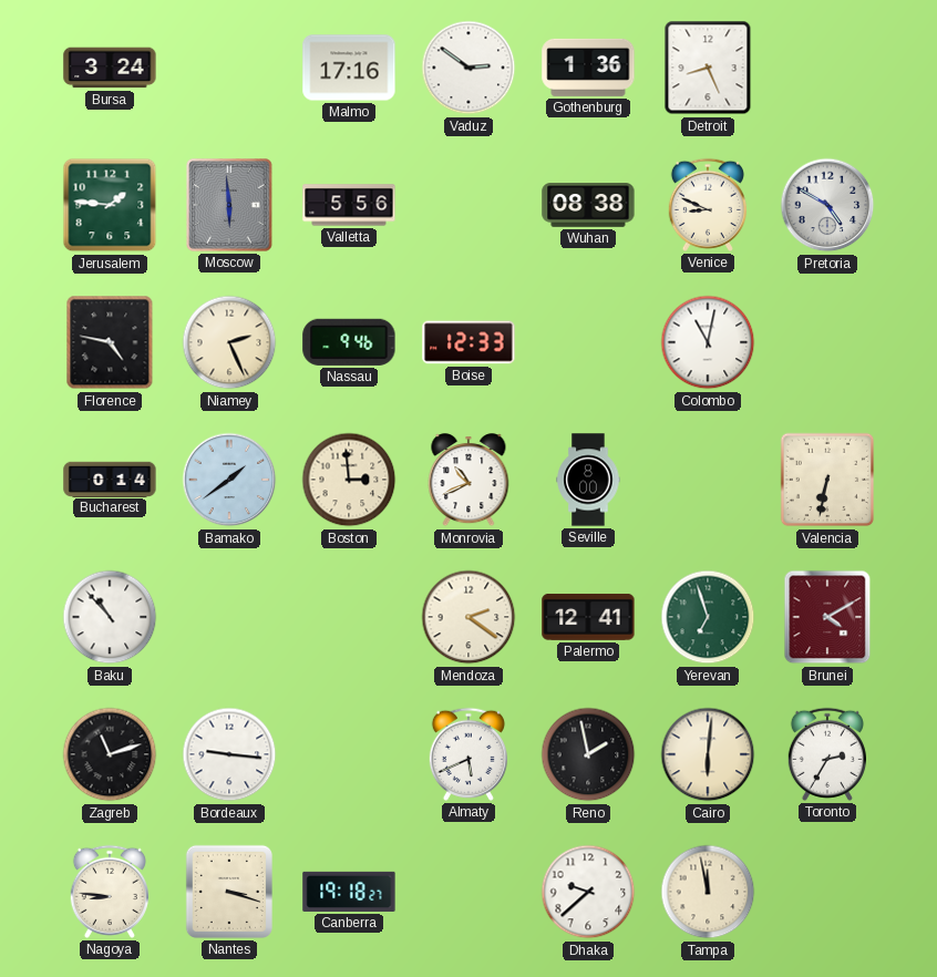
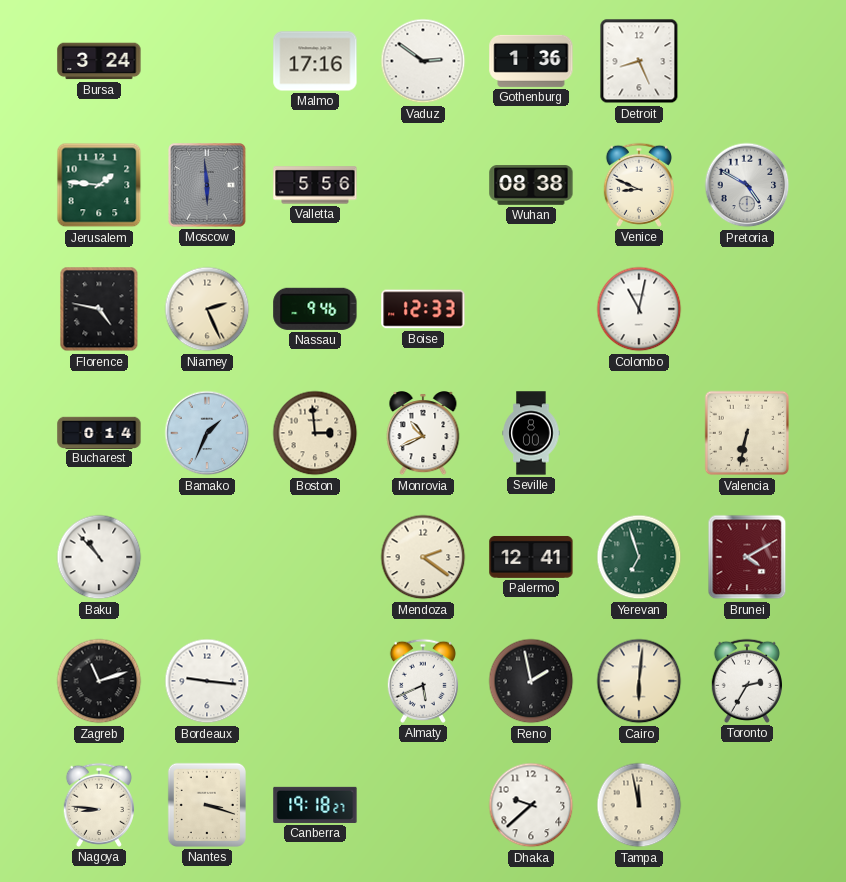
Bamako: 1:39 -> 1:34 (207, 433)
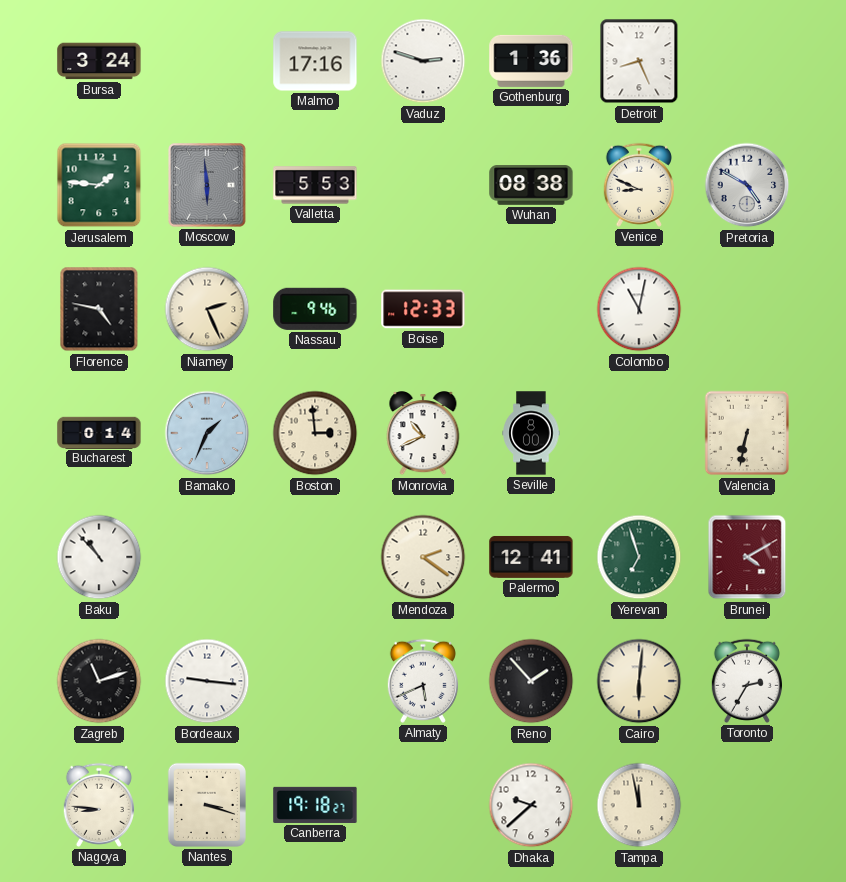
Vaduz: 2:51 -> 2:48 (423, 61)
Valletta: 5:56 -> 5:53 (315, 185)
Reno: 1:58 -> 1:53 (531, 681)
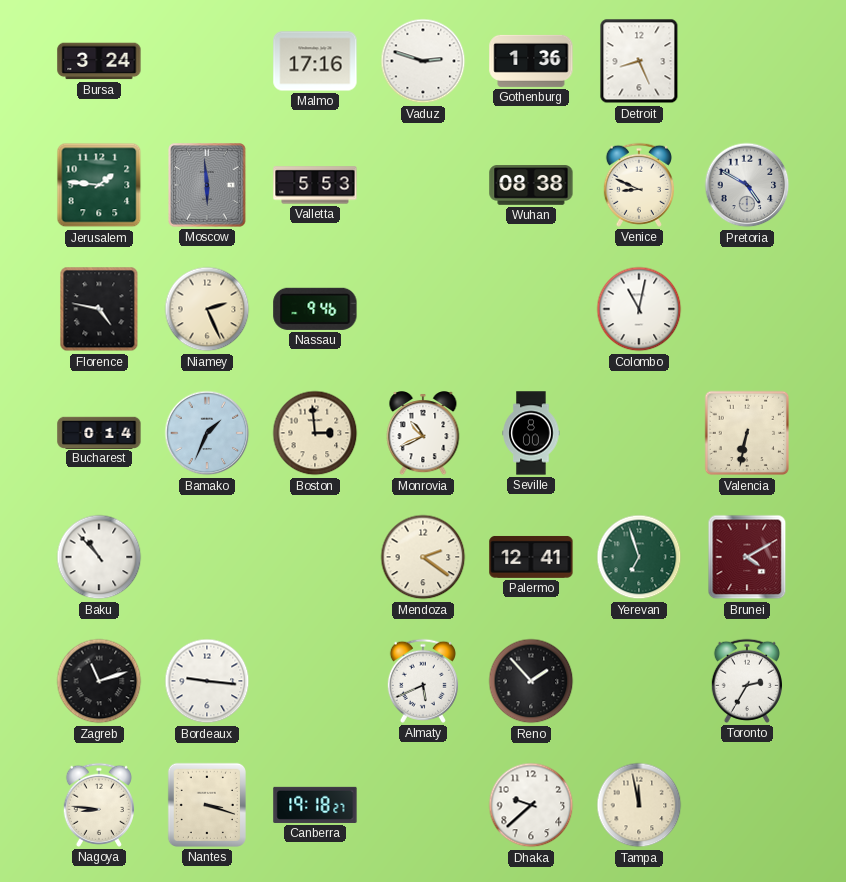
Boise: 12:33 -> none (423, 309)
Cairo: 6:01 -> none (639, 681)
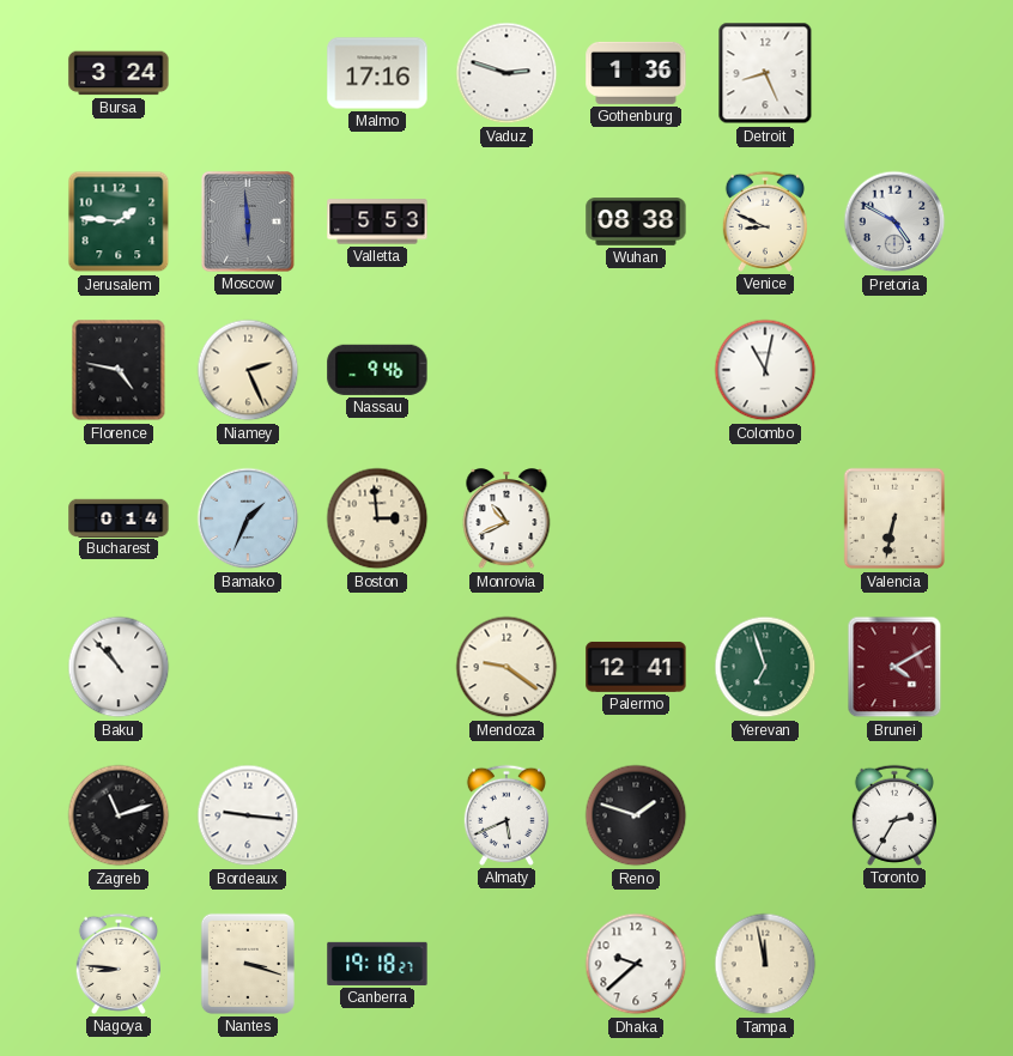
Seville: 8:00 -> none (531, 433)
Mendoza: 2:21 -> 9:21 (506, 667)
Reno: 1:53 -> 1:48 (636, 815)
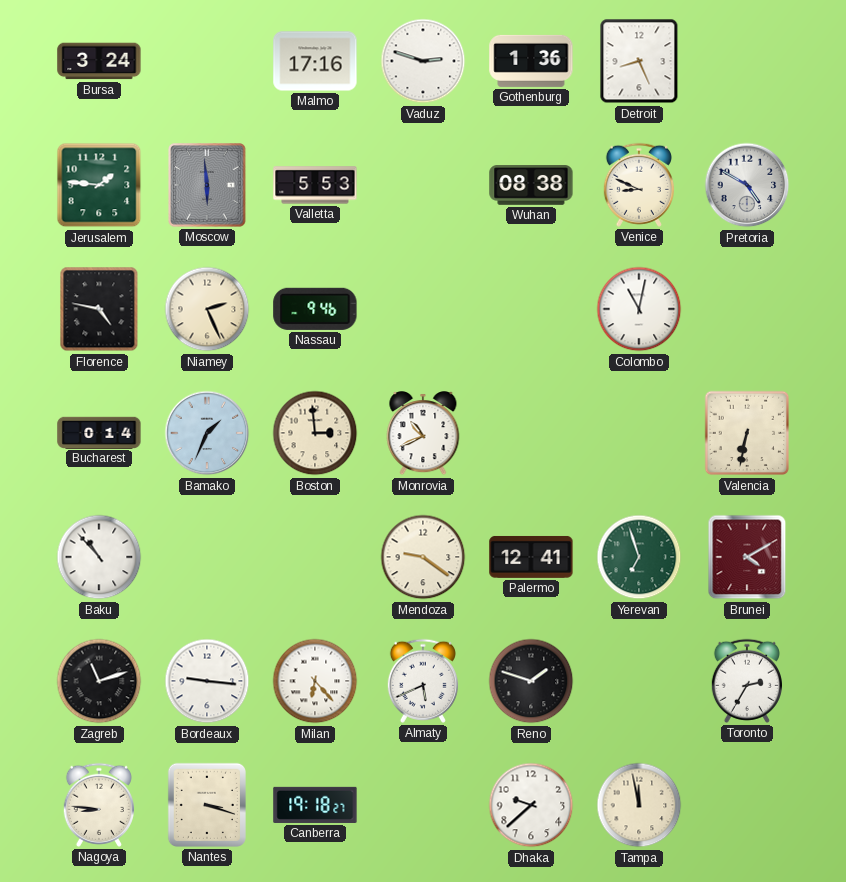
Milan: none -> 6:23 (315, 681)
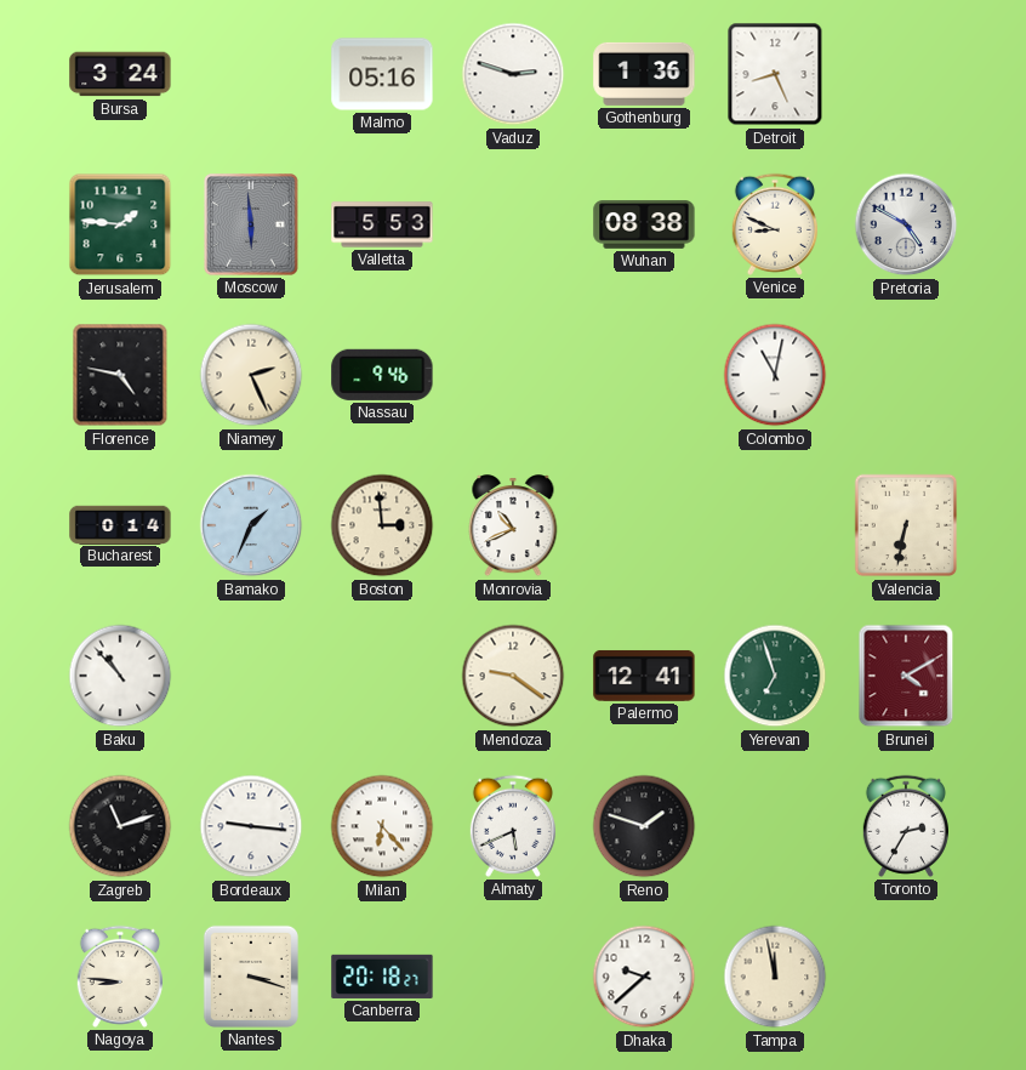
Malmo: 17:16 -> 05:16 (382, 74)
Canberra: 19:18 -> 20:18 (382, 977)
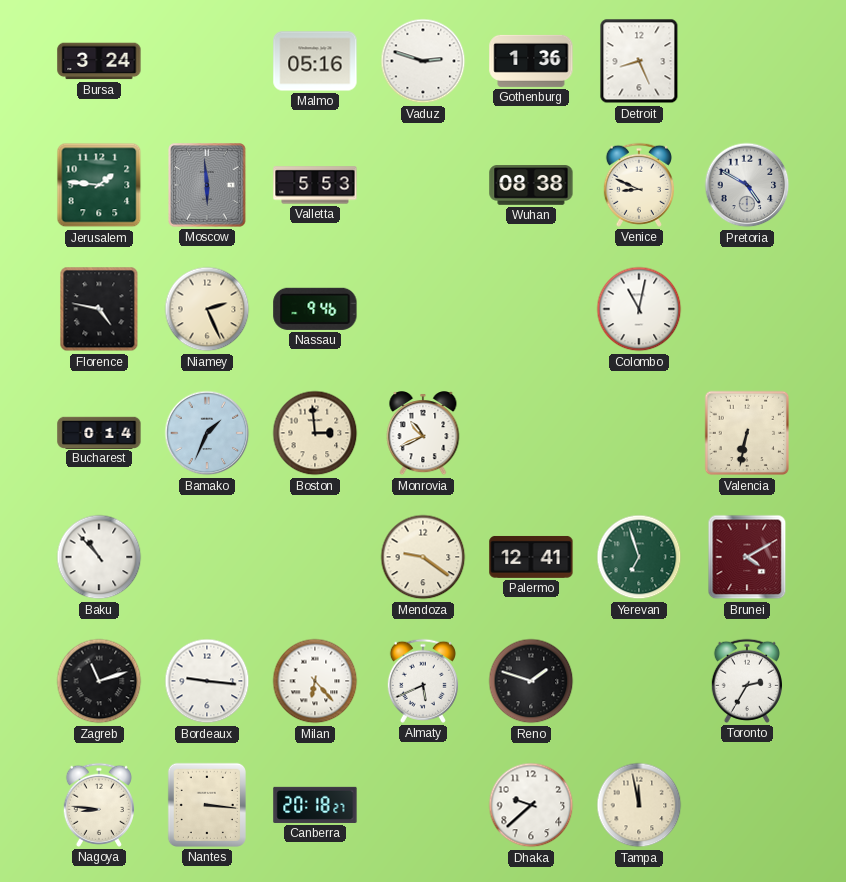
Nantes: 3:18 -> 3:16 (207, 805)
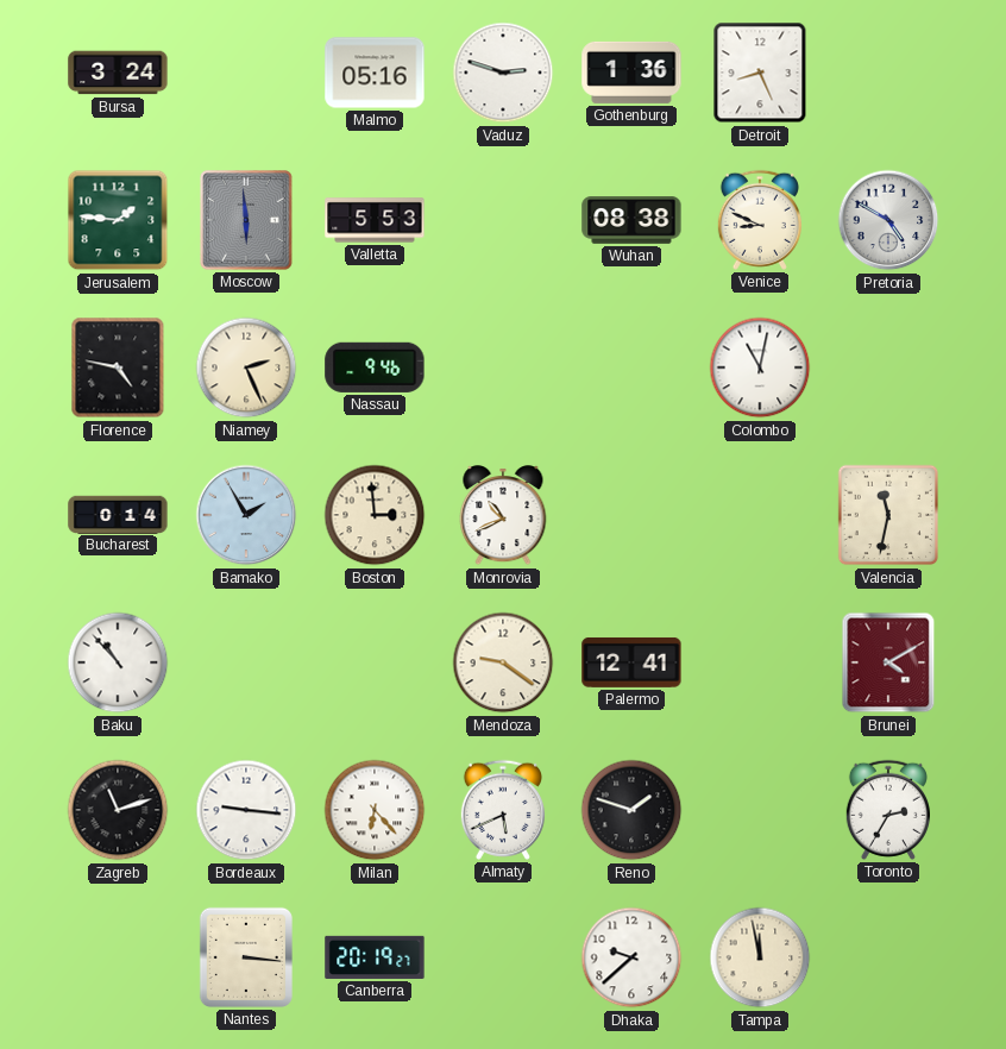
Bamako: 1:34 -> 1:55 (246, 515)
Valencia: 6:32 -> 11:32 (888, 515)
Yerevan: 6:57 -> none (639, 557)
Nagoya: 8:46 -> none (99, 805)
Canberra: 20:18 -> 20:19 (375, 957)
